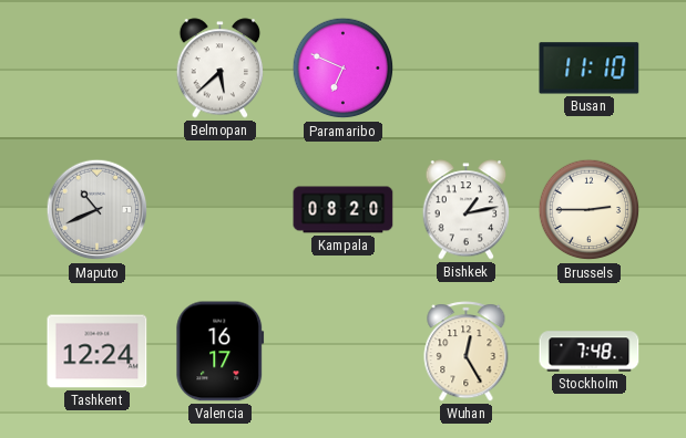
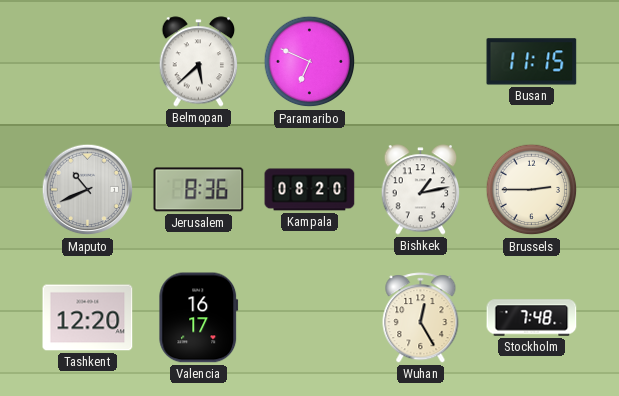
Busan: 11:10 -> 11:15 (532, 62)
Jerusalem: none -> 8:36 (199, 190)
Tashkent: 12:24 -> 12:20 (88, 318)
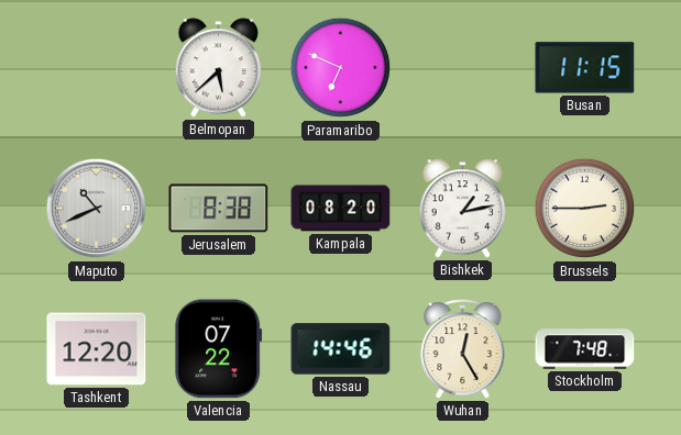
Jerusalem: 8:36 -> 8:38 (219, 209)
Valencia: 16:17 -> 07:22 (219, 349)
Nassau: none -> 14:46 (341, 349)
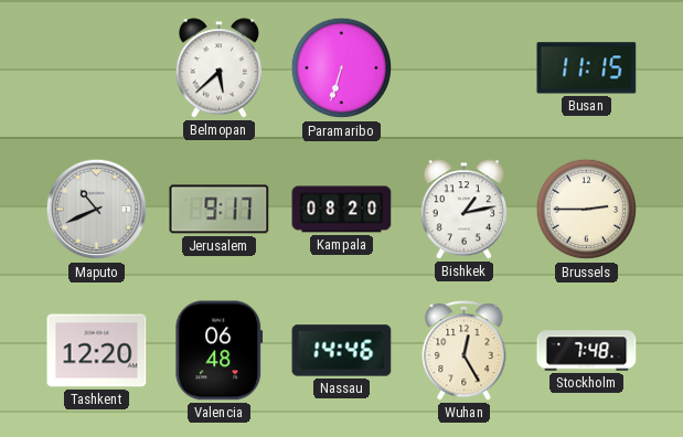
Paramaribo: 6:49 -> 6:33 (342, 68)
Jerusalem: 8:38 -> 9:17 (220, 210)
Valencia: 07:22 -> 06:48 (220, 351)
